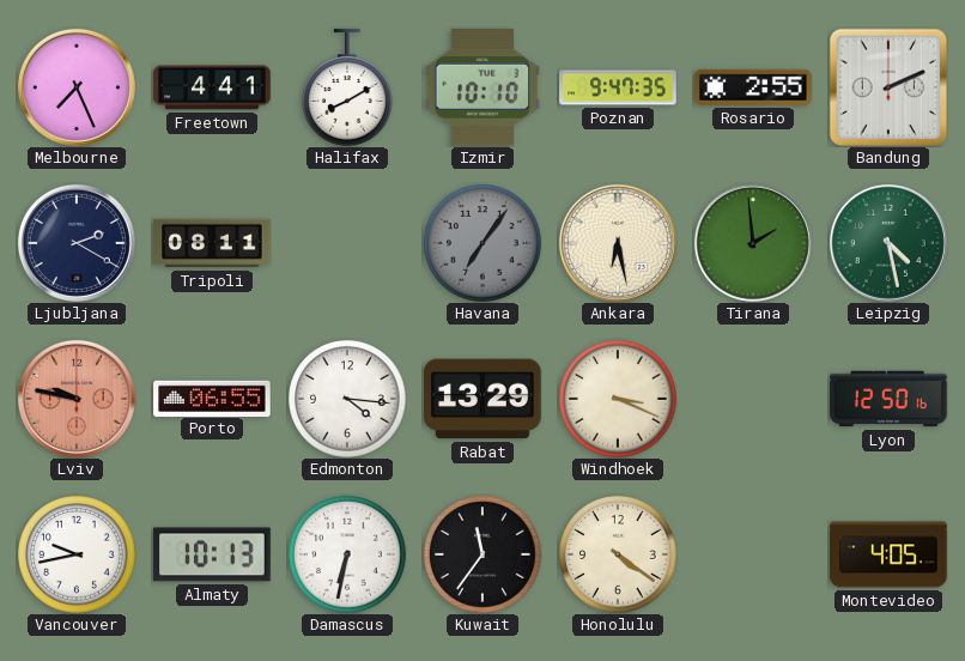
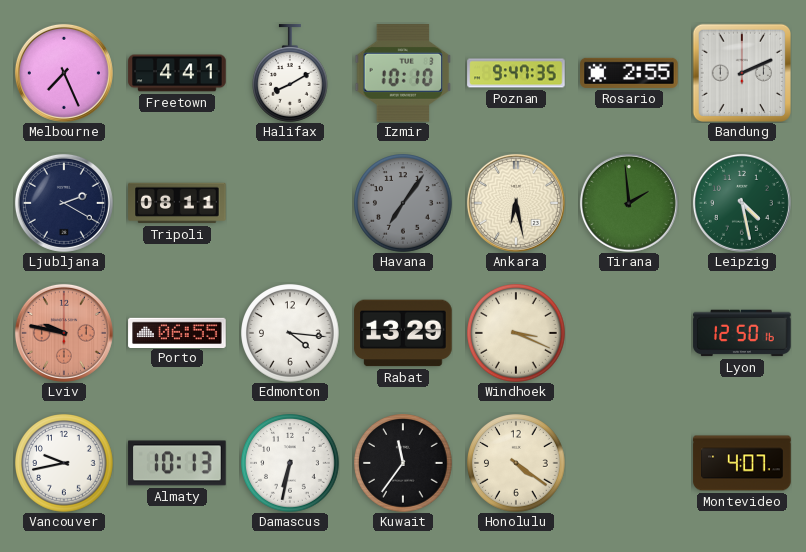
Montevideo: 4:05 -> 4:07 (742, 463)
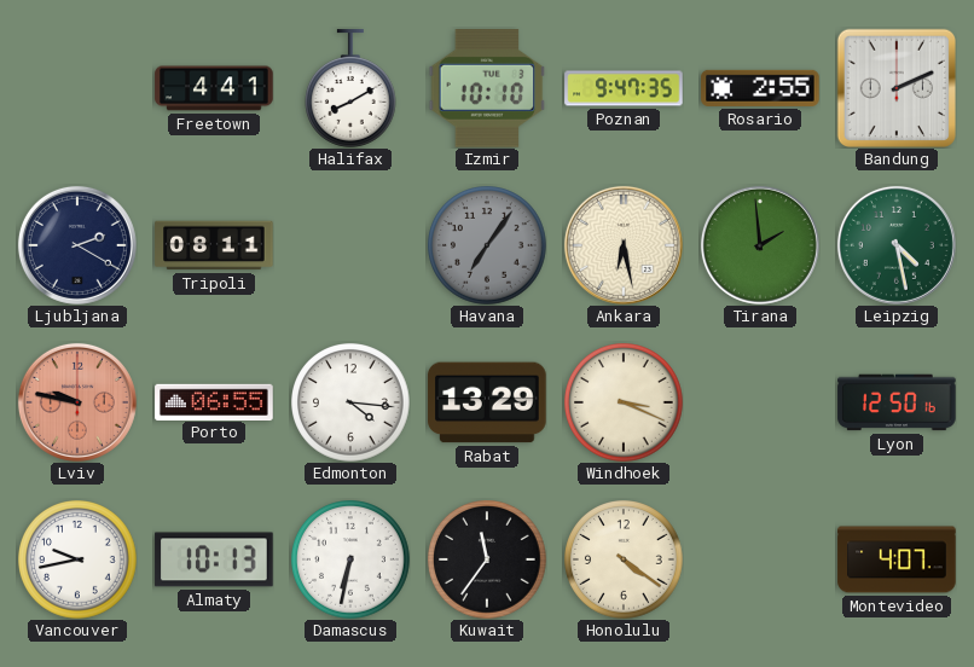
Melbourne: 7:26 -> none (64, 73)
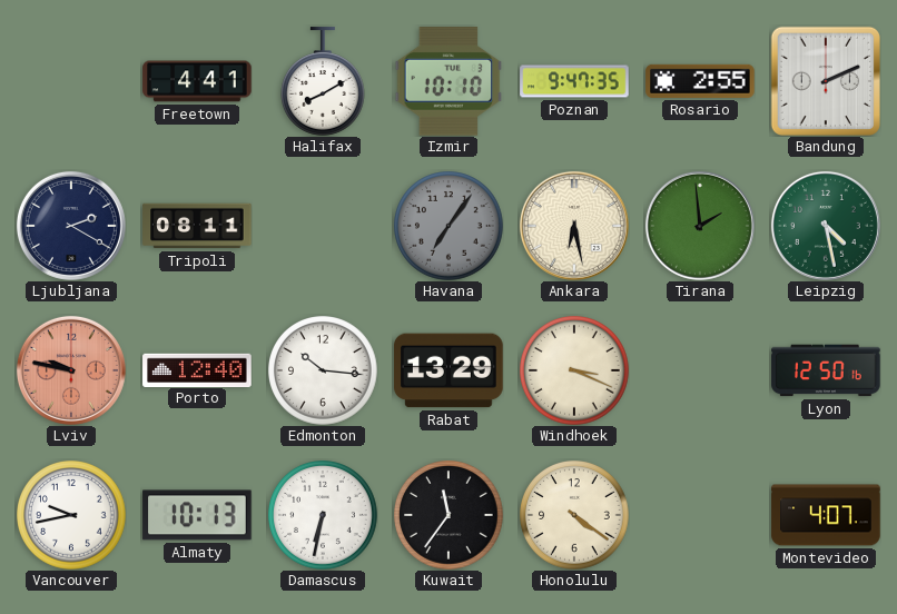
Porto: 06:55 -> 12:40 (197, 369)
Edmonton: 4:16 -> 10:16 (323, 370)
